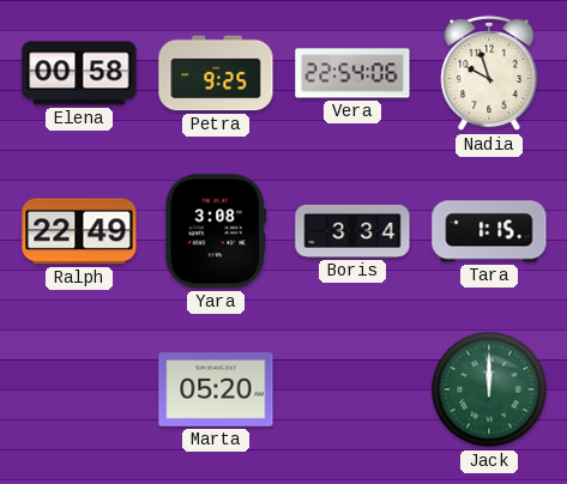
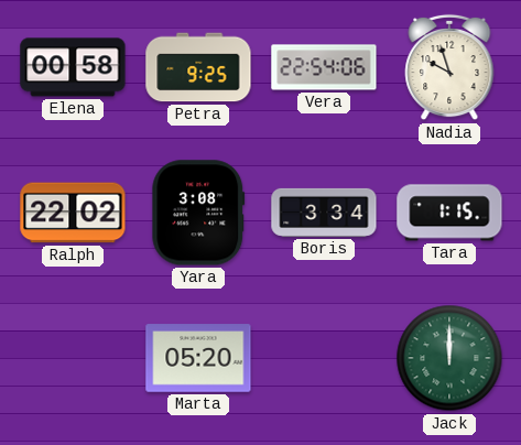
Ralph: 22:49 -> 22:02 (73, 213)
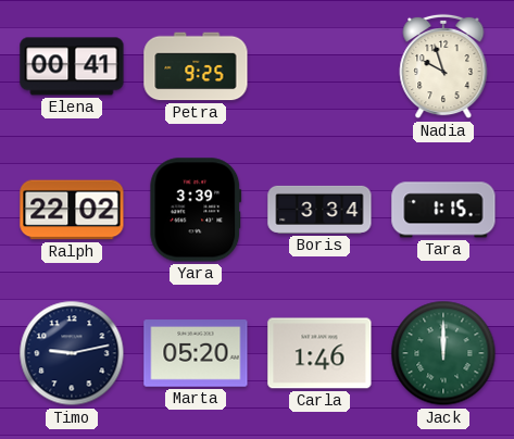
Elena: 00:58 -> 00:41 (72, 66)
Vera: 22:54 -> none (324, 67)
Yara: 3:08 -> 3:39 (196, 210)
Timo: none -> 9:13 (72, 353)
Carla: none -> 1:46 (319, 353)
